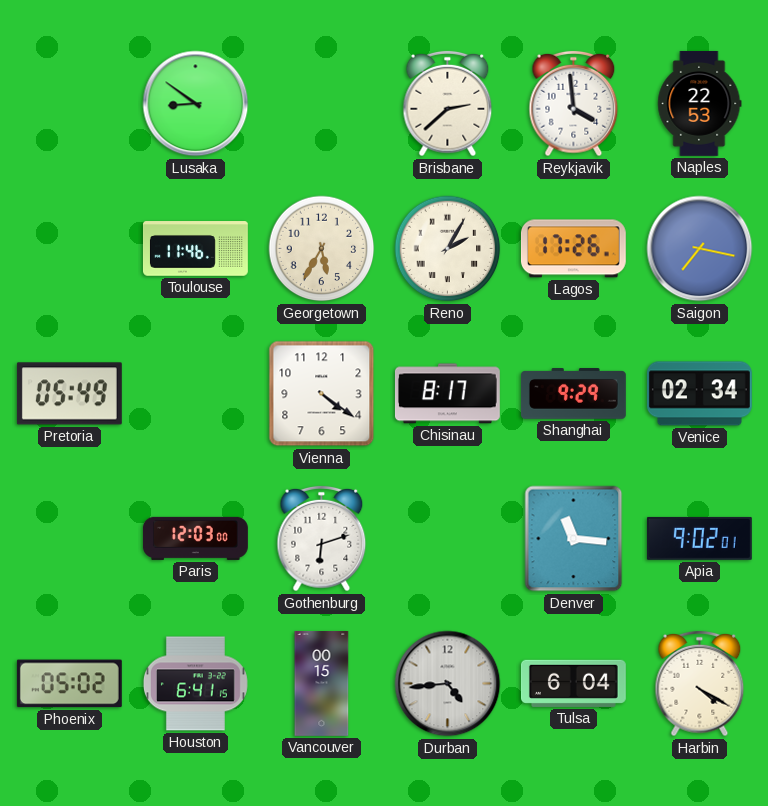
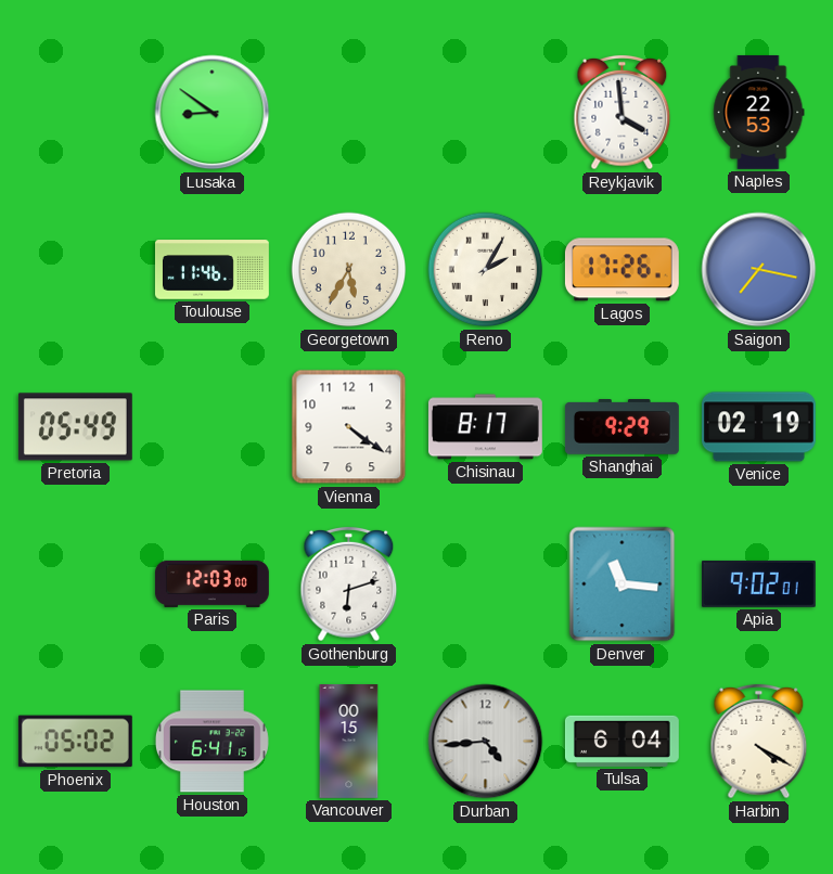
Brisbane: 2:38 -> none (448, 104)
Venice: 02:34 -> 02:19 (758, 427)
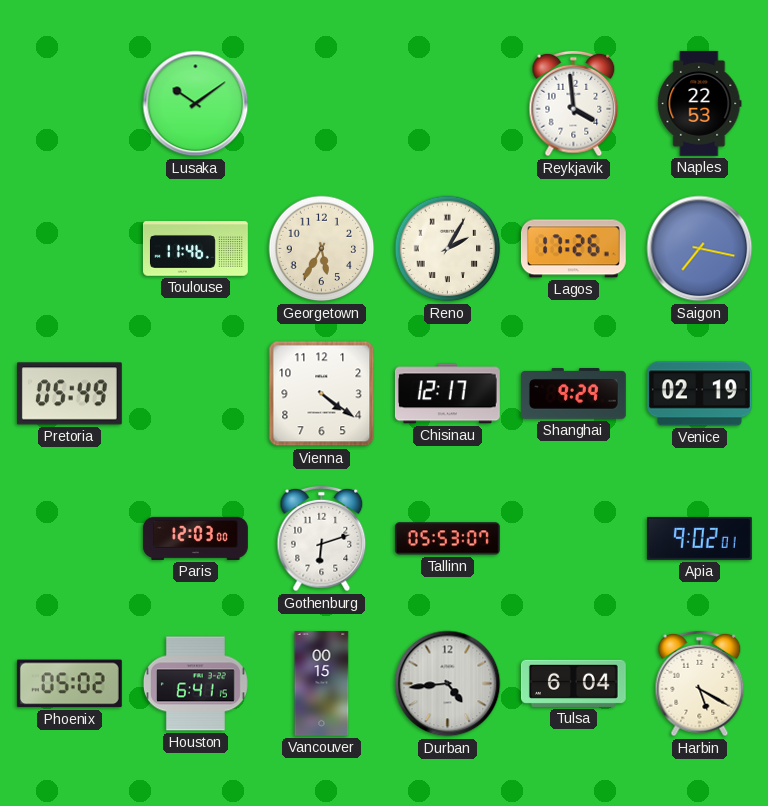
Lusaka: 8:51 -> 10:09 (196, 104)
Chisinau: 8:17 -> 12:17 (447, 394)
Tallinn: none -> 05:53 (447, 539)
Denver: 11:16 -> none (623, 584)
Harbin: 4:20 -> 5:20 (700, 684)
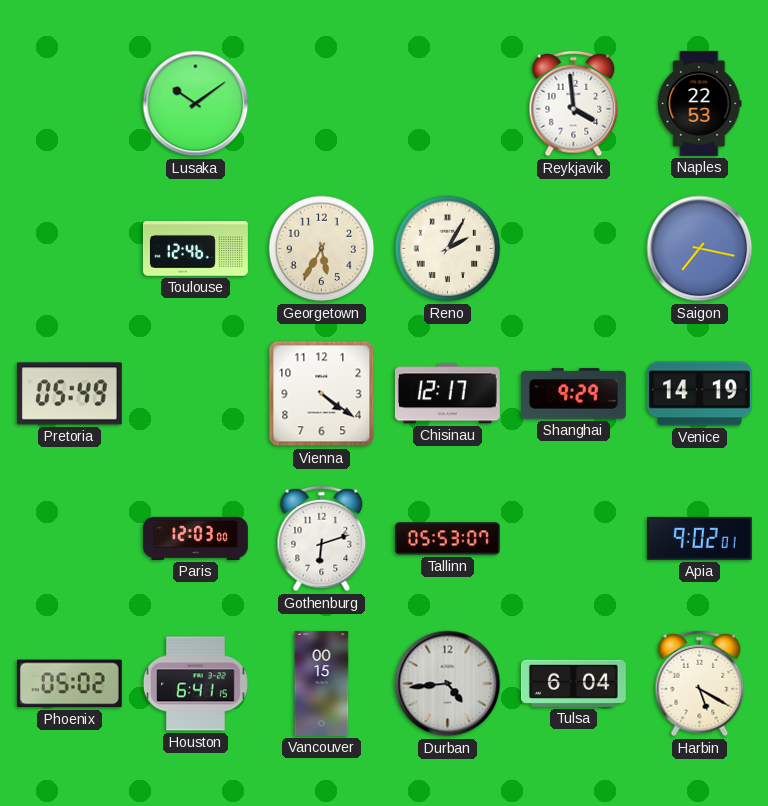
Toulouse: 11:46 -> 12:46 (195, 249)
Lagos: 17:26 -> none (573, 249)
Venice: 02:19 -> 14:19 (699, 394)
